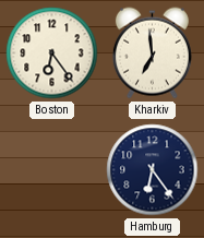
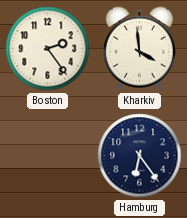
Boston: 6:24 -> 2:24 (48, 49)
Kharkiv: 6:59 -> 3:59 (139, 49)
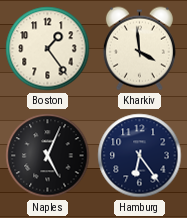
Boston: 2:24 -> 1:24 (48, 49)
Naples: none -> 5:04 (48, 156)
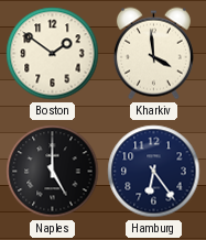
Boston: 1:24 -> 1:51 (53, 54)
Naples: 5:04 -> 5:00 (53, 172)
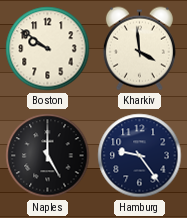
Boston: 1:51 -> 9:51 (48, 49)
Hamburg: 6:24 -> 9:24 (140, 156)
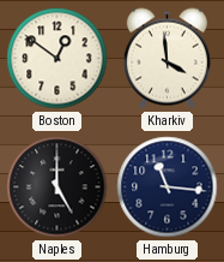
Boston: 9:51 -> 12:51 (57, 59)
Hamburg: 9:24 -> 11:16 (168, 187)
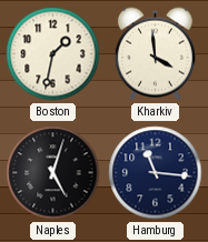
Boston: 12:51 -> 1:32 (53, 54)
Naples: 5:00 -> 5:03 (53, 173)
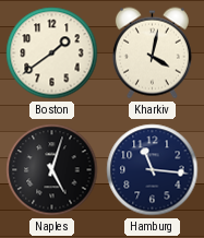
Boston: 1:32 -> 1:39 (52, 53)
Kharkiv: 3:59 -> 4:02 (152, 53)
